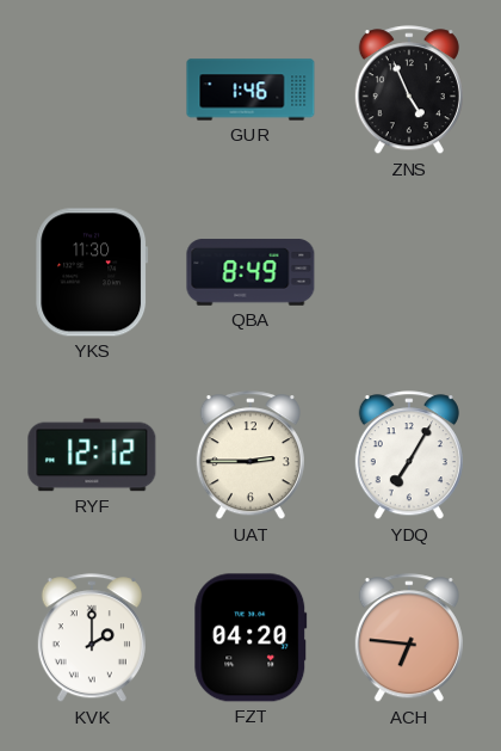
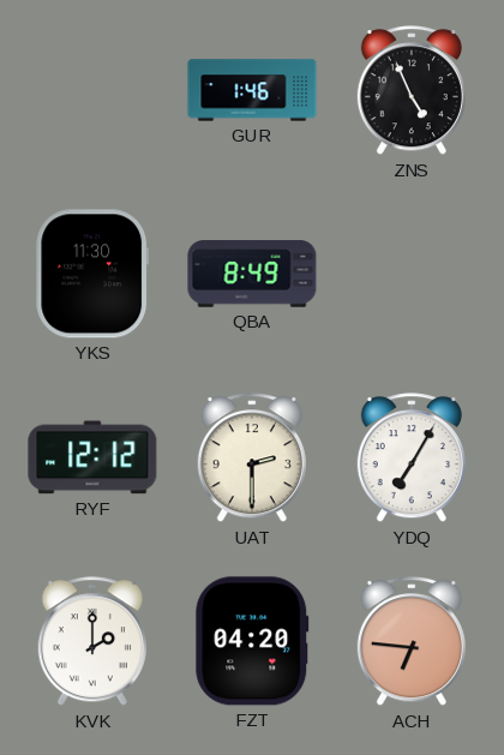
UAT: 2:45 -> 2:30 (252, 459)
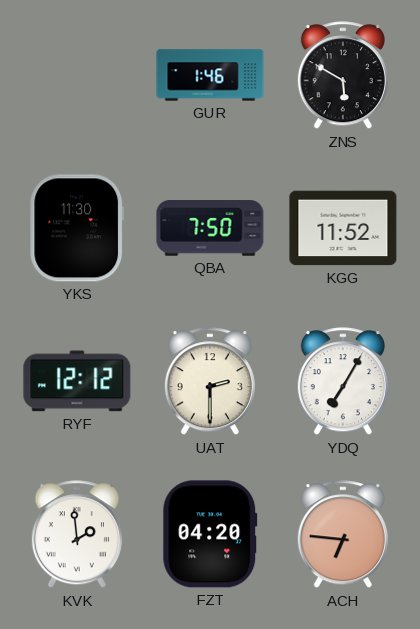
ZNS: 4:56 -> 5:50 (343, 76)
QBA: 8:49 -> 7:50 (210, 228)
KGG: none -> 11:52 (343, 228)
KVK: 2:00 -> 1:59 (77, 535)
